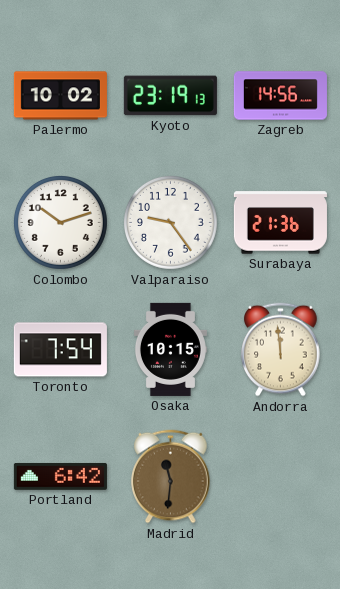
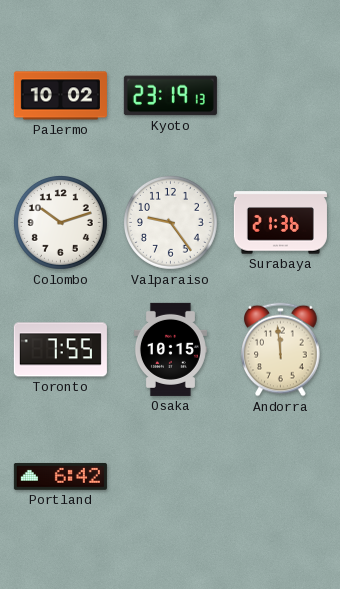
Zagreb: 14:56 -> none (280, 96)
Toronto: 7:54 -> 7:55 (60, 350)
Madrid: 11:31 -> none (171, 477)
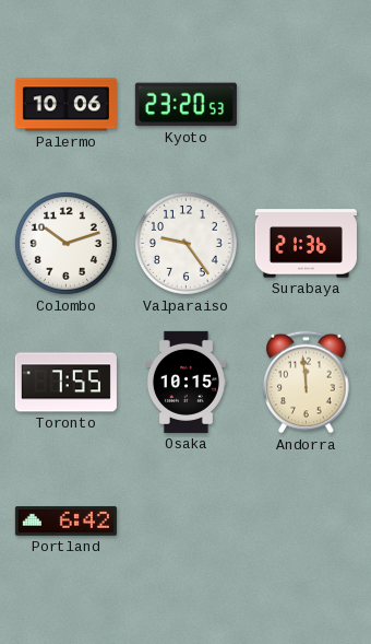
Palermo: 10:02 -> 10:06 (65, 105)
Kyoto: 23:19 -> 23:20 (185, 105)
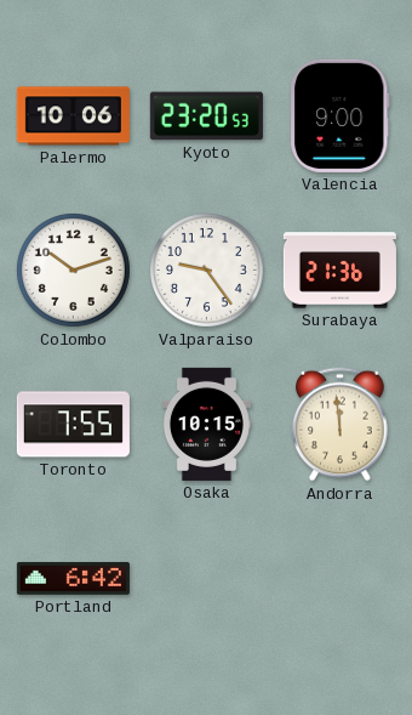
Valencia: none -> 9:00 (339, 115)
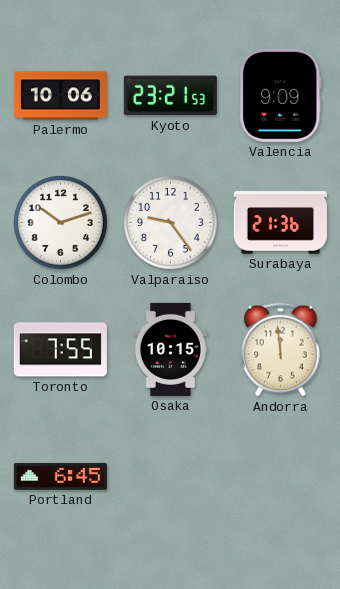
Kyoto: 23:20 -> 23:21 (170, 96)
Valencia: 9:00 -> 9:09 (280, 95)
Portland: 6:42 -> 6:45 (60, 477)
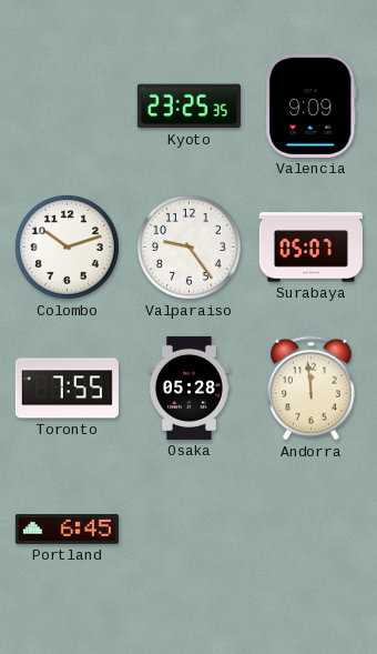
Palermo: 10:06 -> none (60, 96)
Kyoto: 23:21 -> 23:25 (188, 107)
Surabaya: 21:36 -> 05:07 (310, 248)
Osaka: 10:15 -> 05:28 (188, 388)
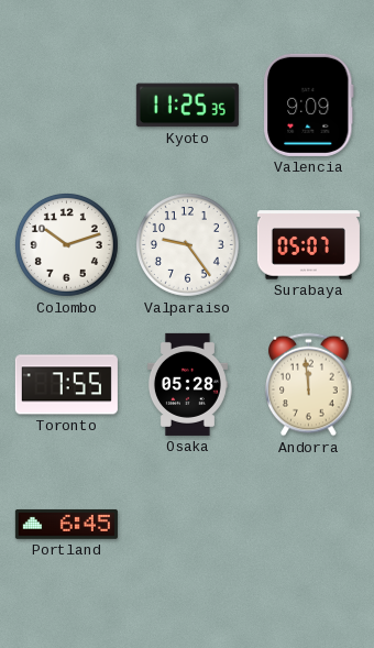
Kyoto: 23:25 -> 11:25 (187, 106)
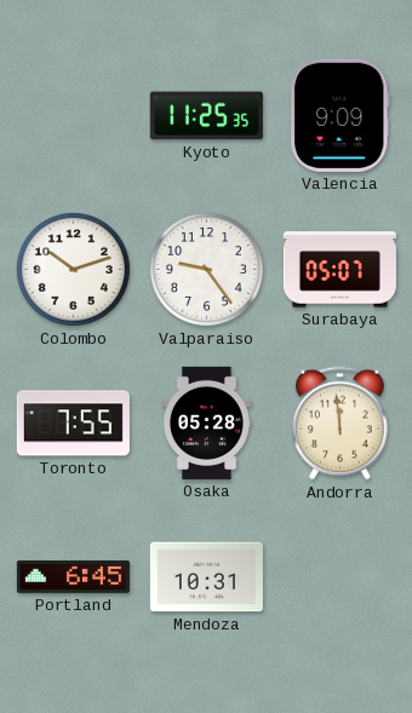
Mendoza: none -> 10:31 (206, 577)
